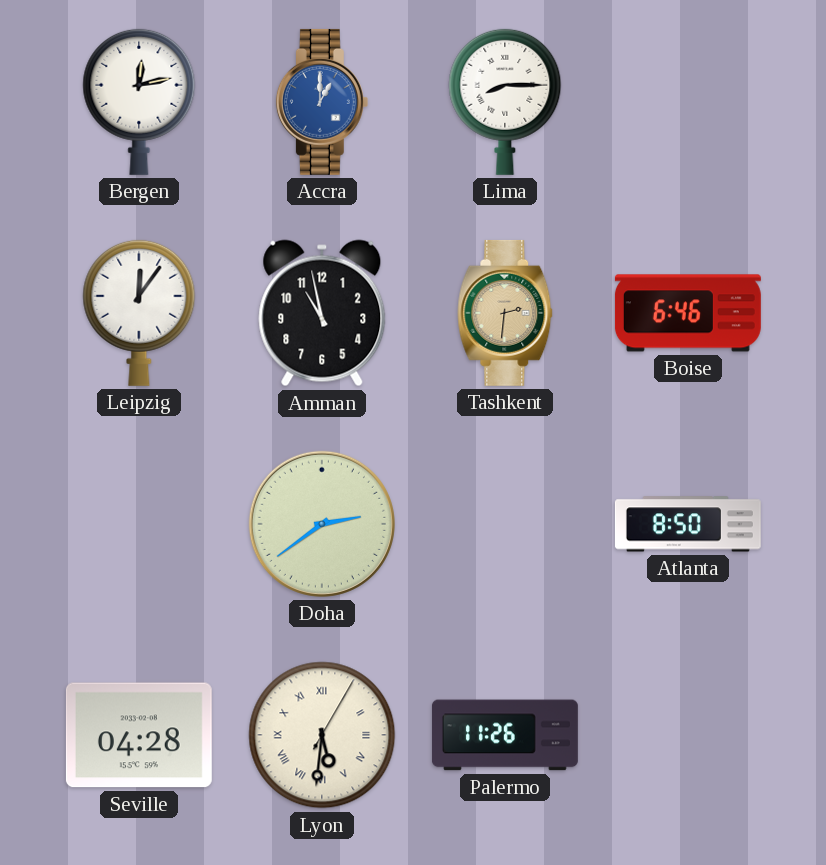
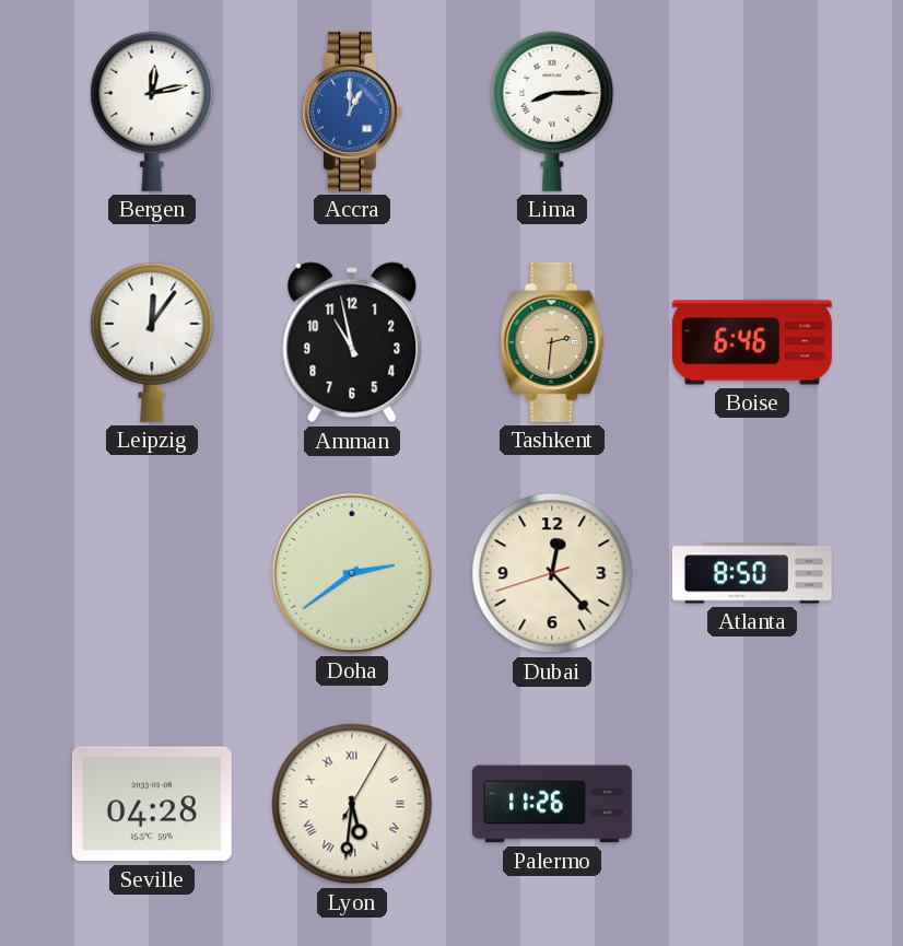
Dubai: none -> 12:22 (552, 573)
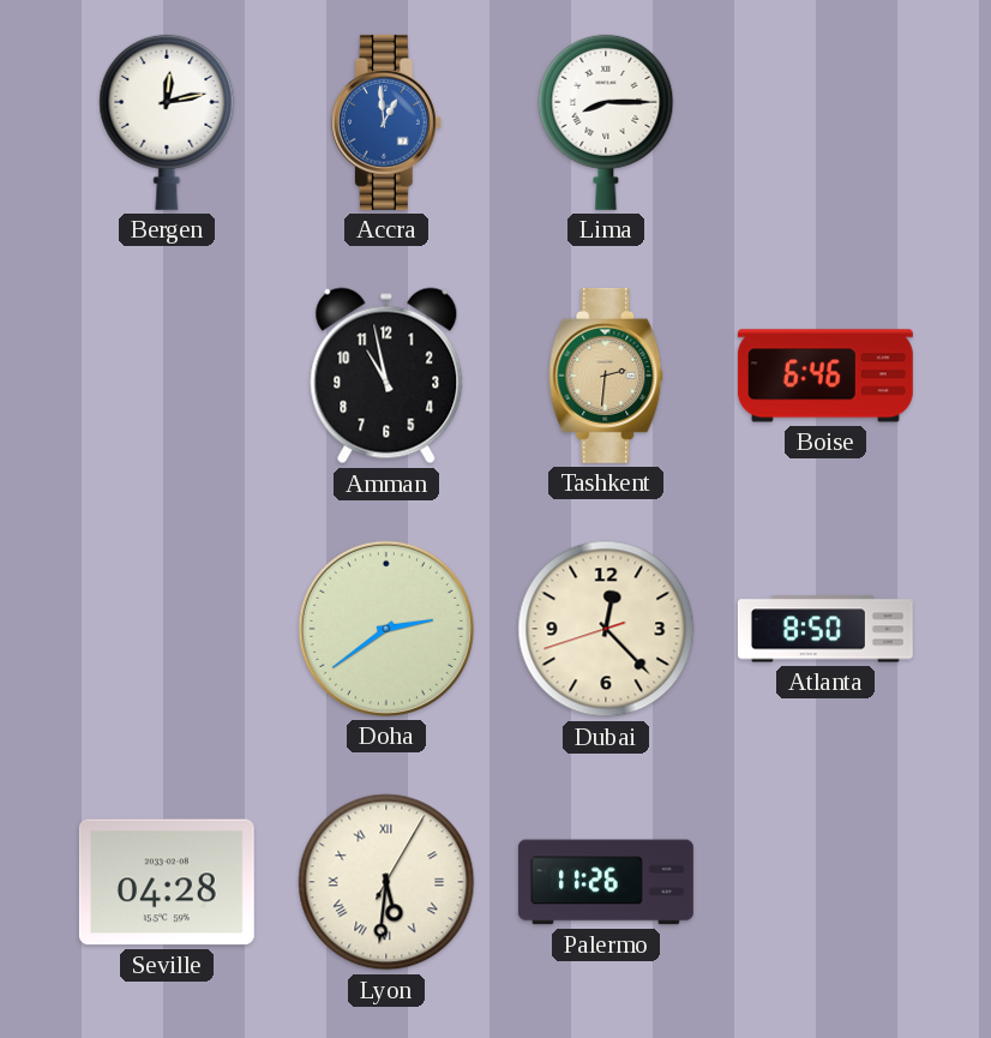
Accra: 1:00 -> 12:59 (386, 122)
Leipzig: 12:06 -> none (152, 342)
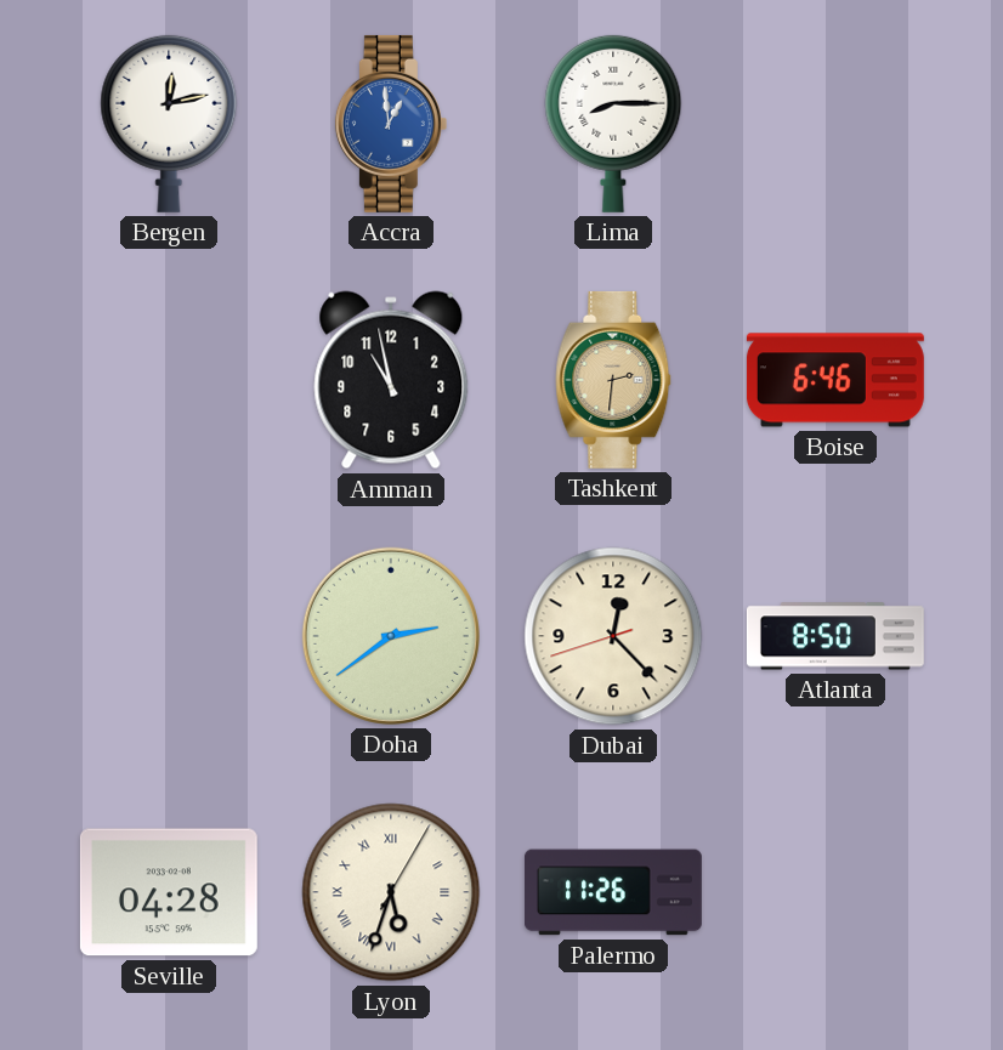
Lyon: 5:31 -> 5:33 (391, 892)
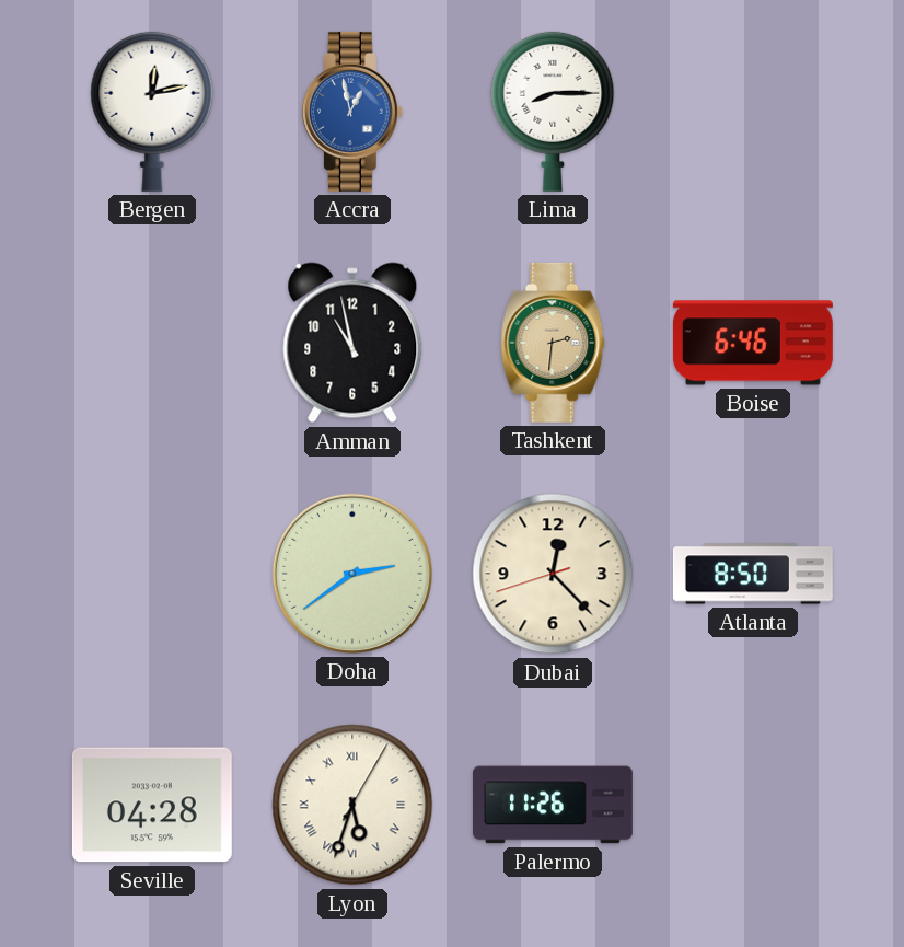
Accra: 12:59 -> 12:58 (352, 112)
